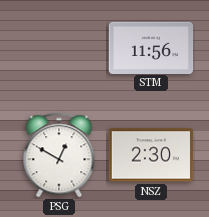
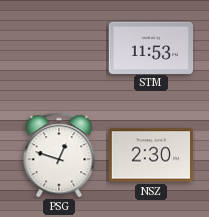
STM: 11:56 -> 11:53 (151, 47)
PSG: 12:50 -> 12:48 (59, 155)
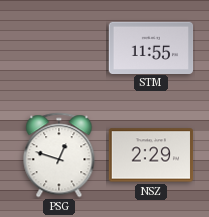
STM: 11:53 -> 11:55 (151, 47)
NSZ: 2:30 -> 2:29 (151, 155)
